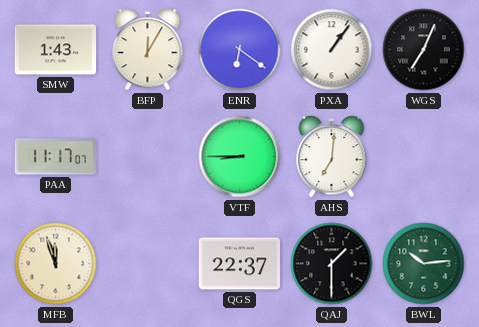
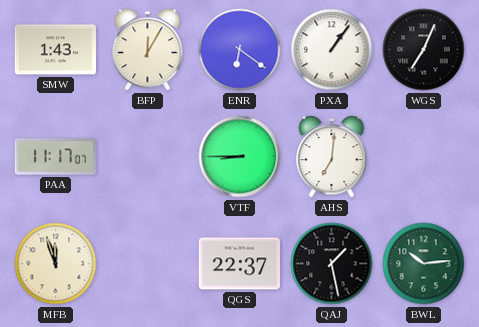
QAJ: 1:30 -> 1:28 (332, 264)
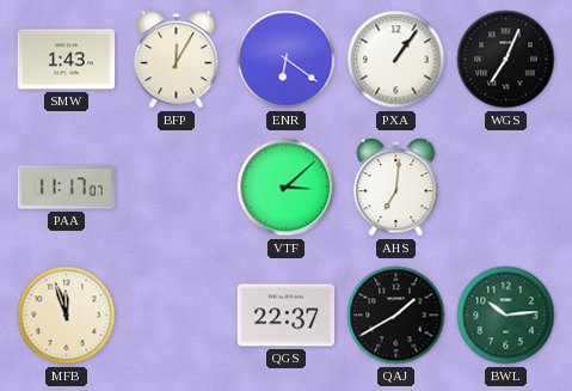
VTF: 8:45 -> 3:08 (287, 188)
QAJ: 1:28 -> 1:40 (396, 316)
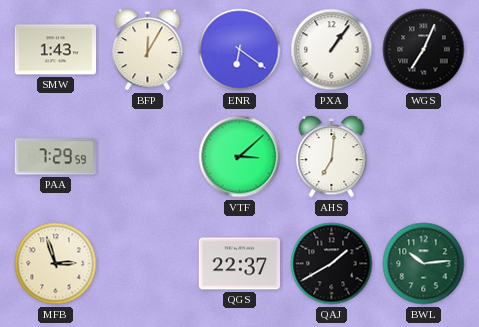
PAA: 11:17 -> 7:29 (55, 157)
MFB: 11:57 -> 2:57 (56, 264)
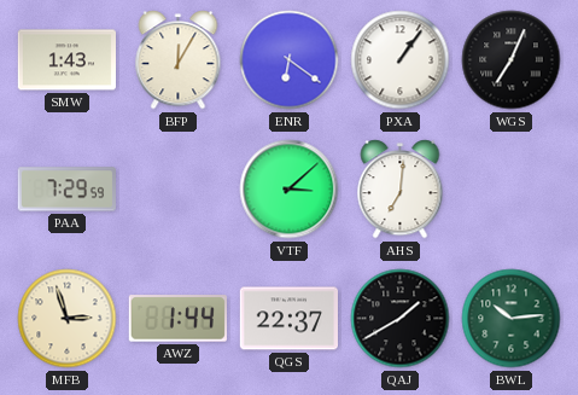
AWZ: none -> 1:44 (177, 319)
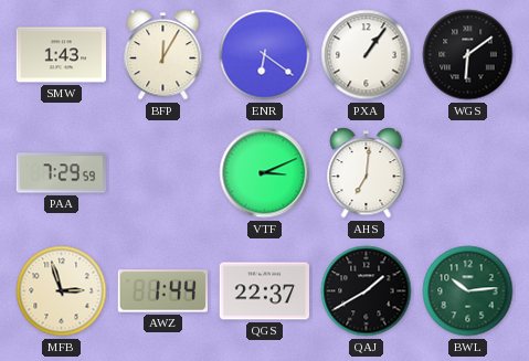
WGS: 7:04 -> 6:09 (468, 55)
VTF: 3:08 -> 3:11 (265, 173)
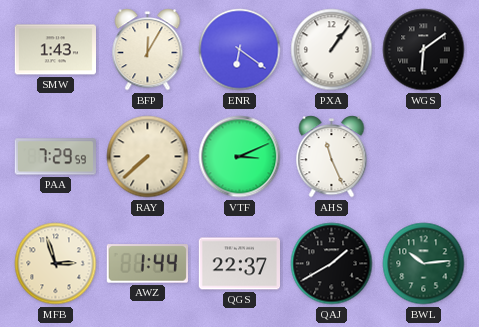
RAY: none -> 7:38 (148, 157)
AHS: 7:01 -> 11:26 (332, 157)
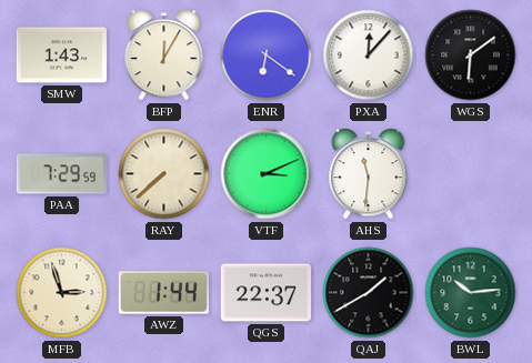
PXA: 1:06 -> 12:07 (369, 56)
AHS: 11:26 -> 11:31 (369, 174)
